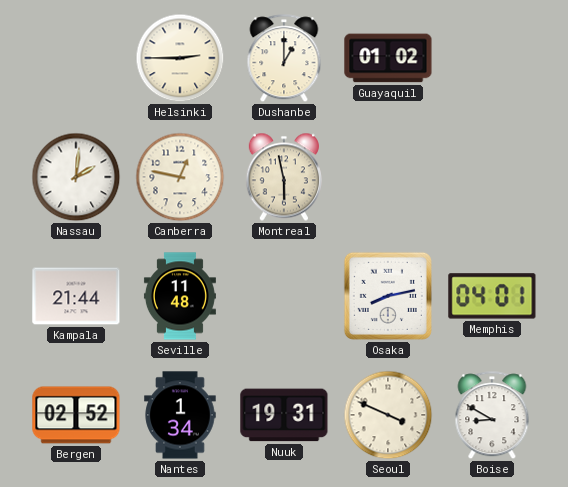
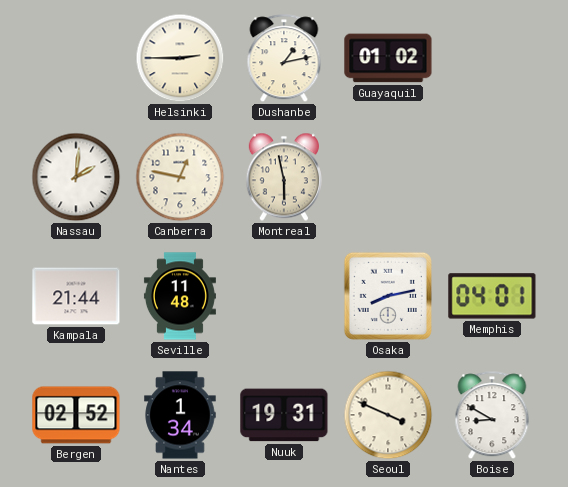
Dushanbe: 1:00 -> 1:13 (284, 59)
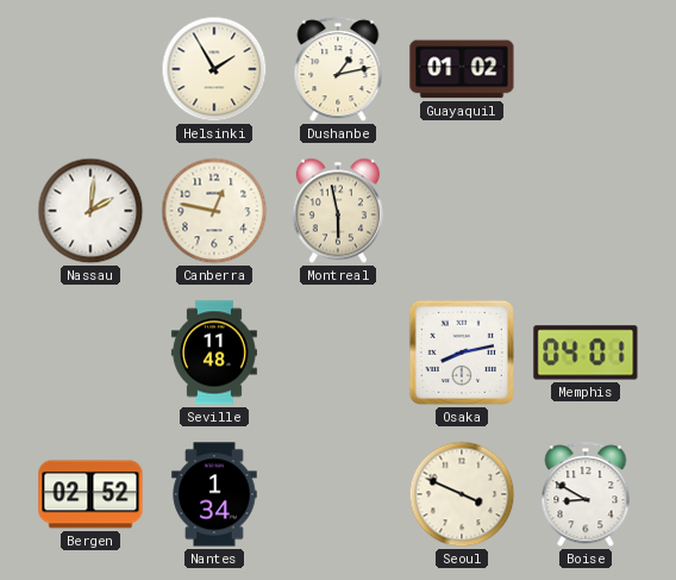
Helsinki: 2:45 -> 1:55 (214, 69)
Kampala: 21:44 -> none (76, 296)
Nuuk: 19:31 -> none (284, 415)
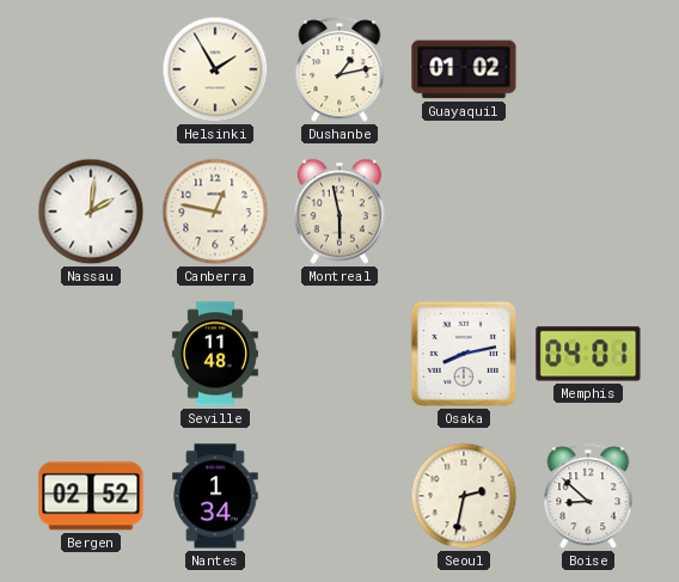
Seoul: 3:49 -> 2:32 (464, 496)
Boise: 8:50 -> 8:52 (588, 497)
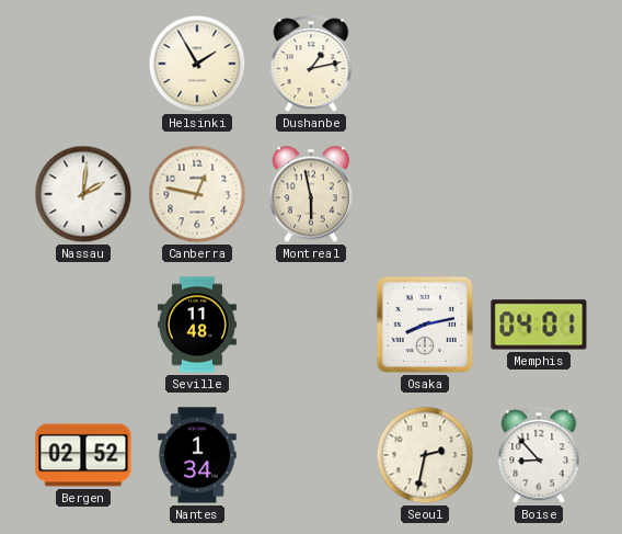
Guayaquil: 01:02 -> none (464, 69)
Boise: 8:52 -> 8:53 (539, 456)
